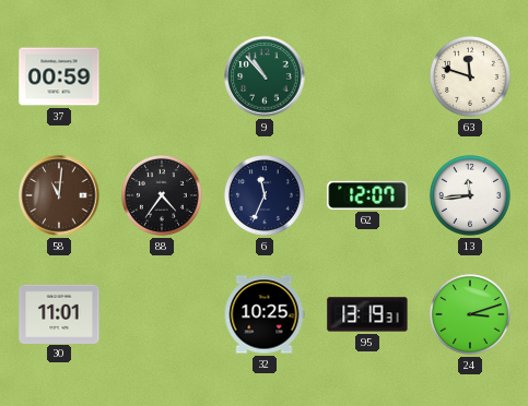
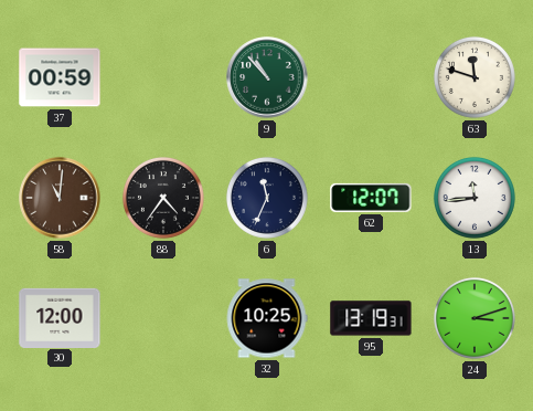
30: 11:01 -> 12:00 (60, 317)
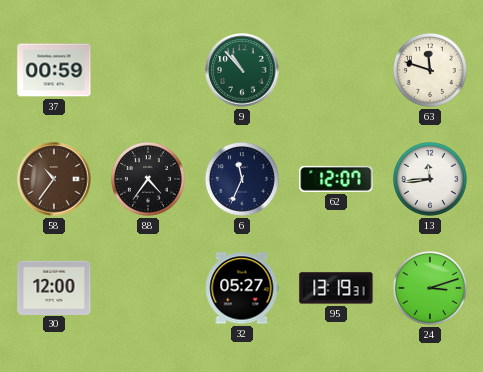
58: 11:01 -> 10:36 (54, 179)
32: 10:25 -> 05:27 (242, 288)
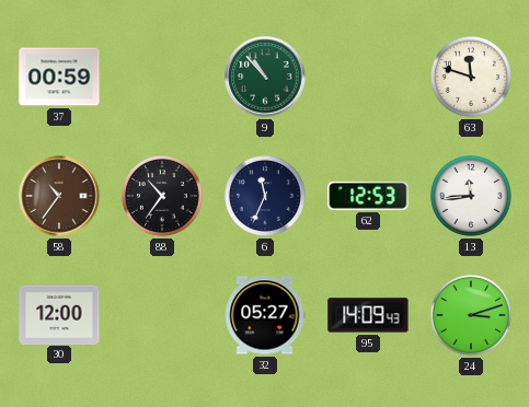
88: 4:36 -> 10:36 (162, 196)
62: 12:07 -> 12:53 (368, 196)
95: 13:19 -> 14:09 (368, 315)
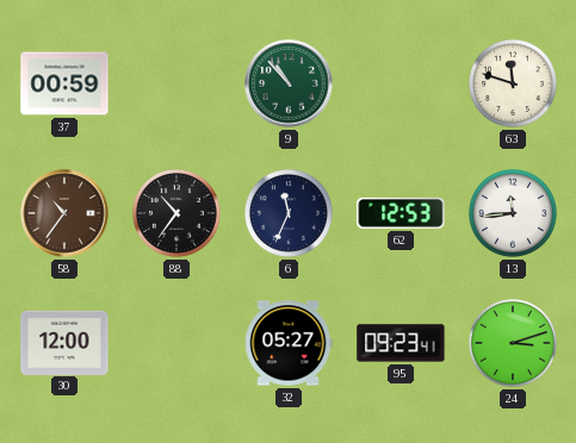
95: 14:09 -> 09:23 (401, 343)
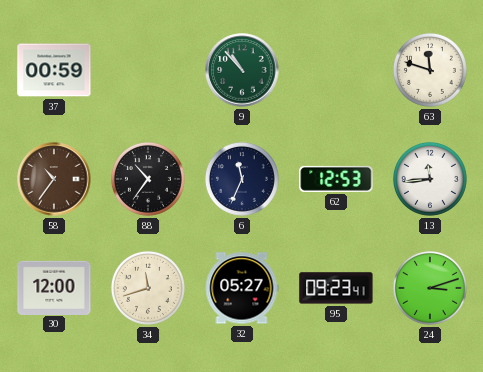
34: none -> 11:42 (148, 288)
